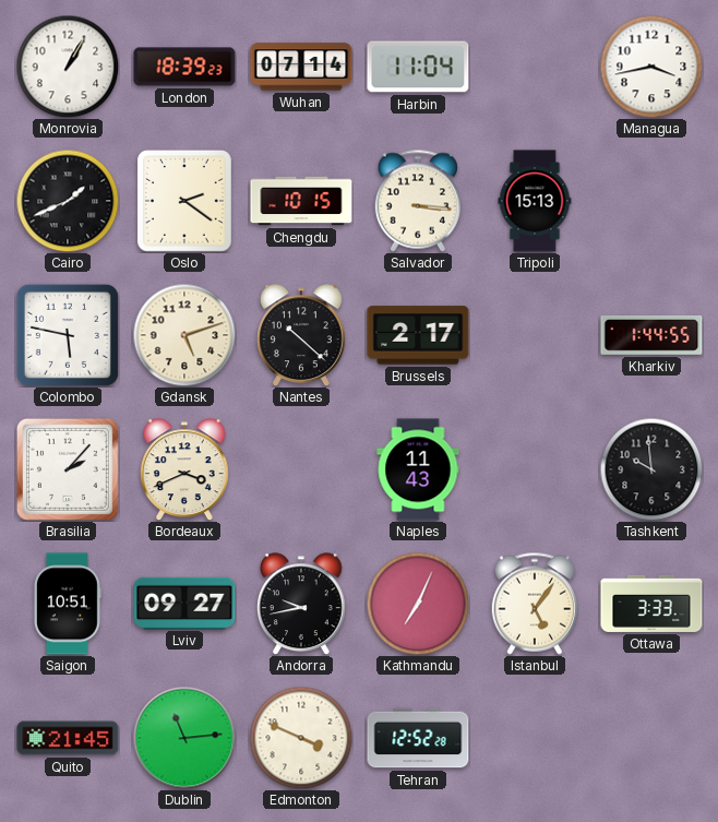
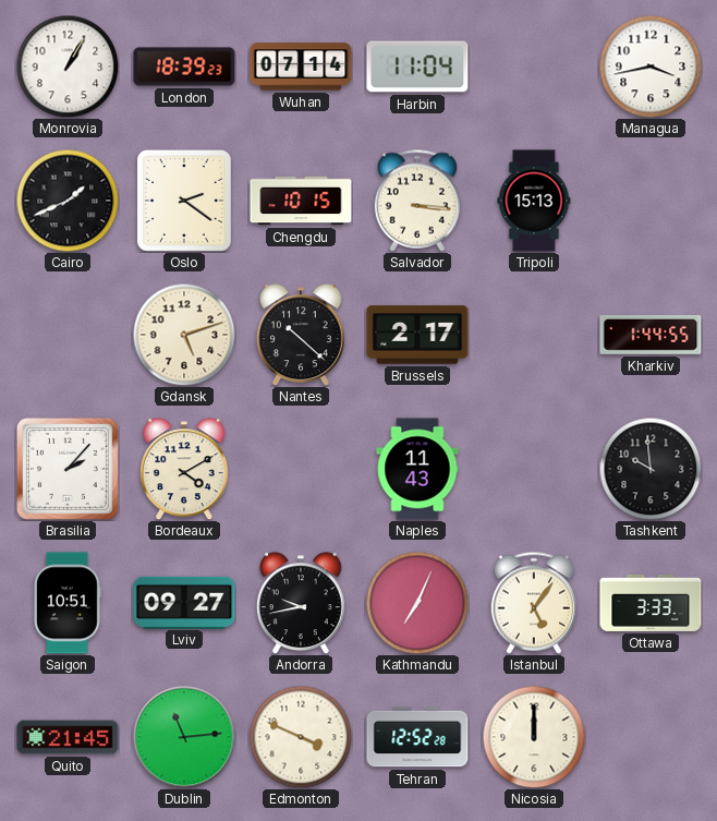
Colombo: 5:47 -> none (68, 335)
Bordeaux: 3:41 -> 4:10 (185, 469)
Nicosia: none -> 12:00 (534, 737)
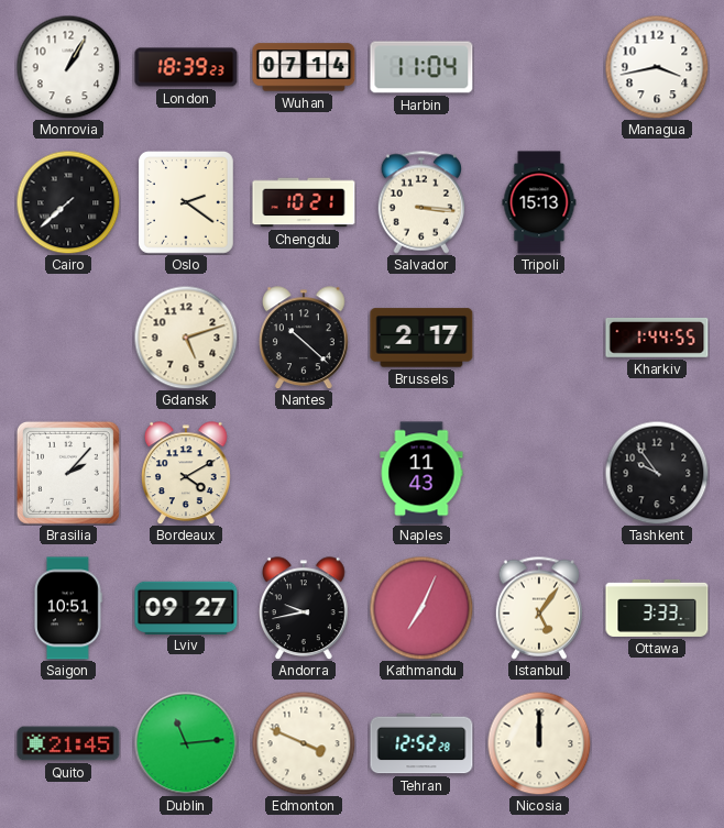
Cairo: 1:41 -> 7:38 (68, 202)
Chengdu: 10:15 -> 10:21 (304, 202)
Tashkent: 9:59 -> 9:54 (657, 473)
